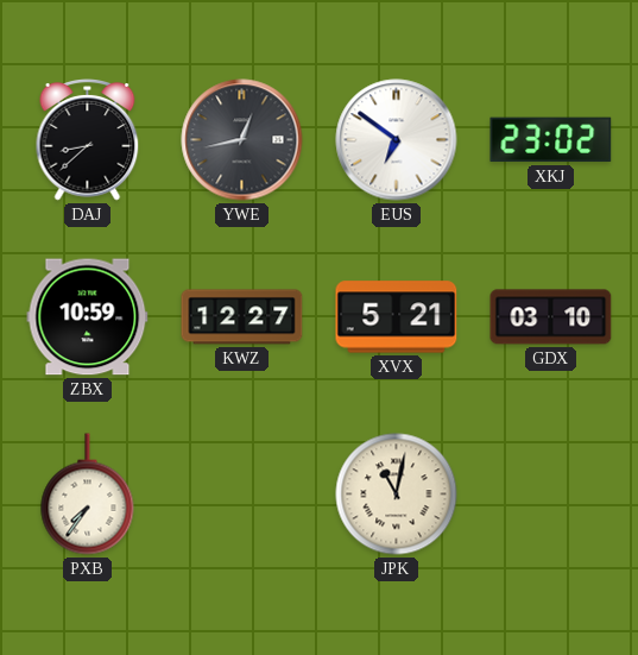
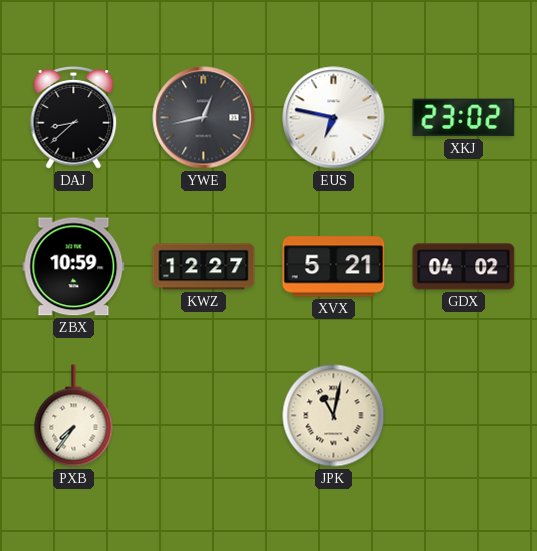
EUS: 6:51 -> 6:47 (334, 118)
GDX: 03:10 -> 04:02 (464, 267)
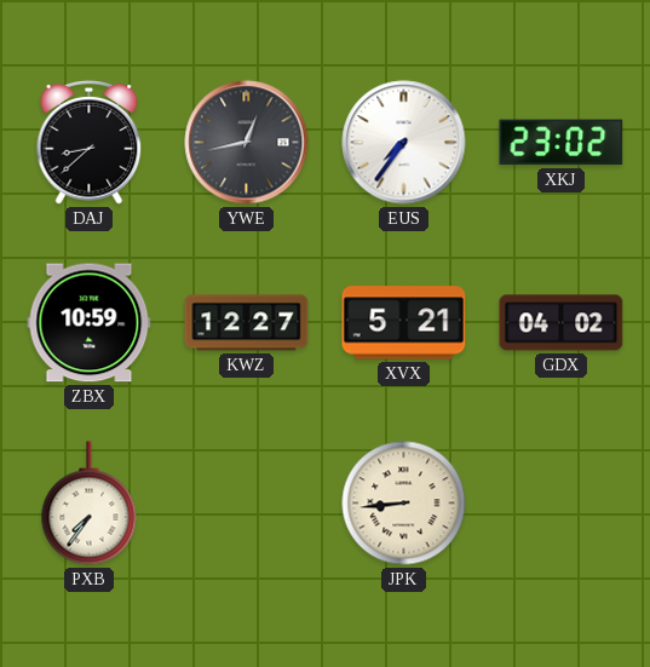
EUS: 6:47 -> 7:36 (404, 143)
JPK: 11:02 -> 8:44 (404, 504)
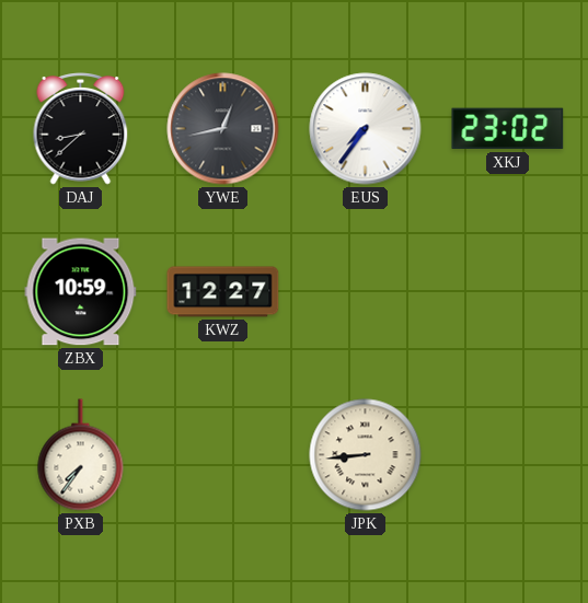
XVX: 5:21 -> none (404, 323)
GDX: 04:02 -> none (562, 323)
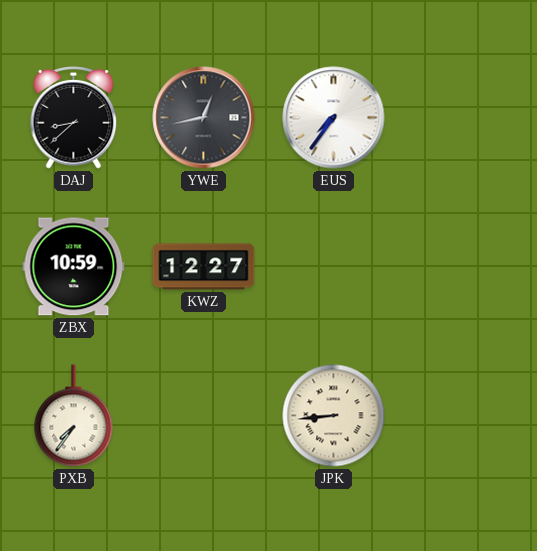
XKJ: 23:02 -> none (508, 129)
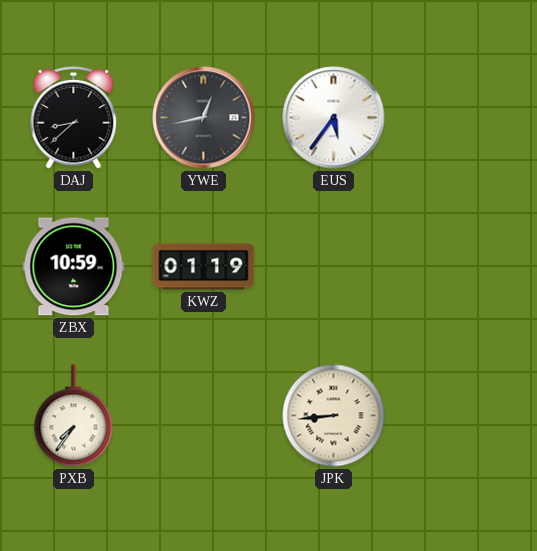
EUS: 7:36 -> 5:36 (334, 118)
KWZ: 12:27 -> 01:19 (204, 267)
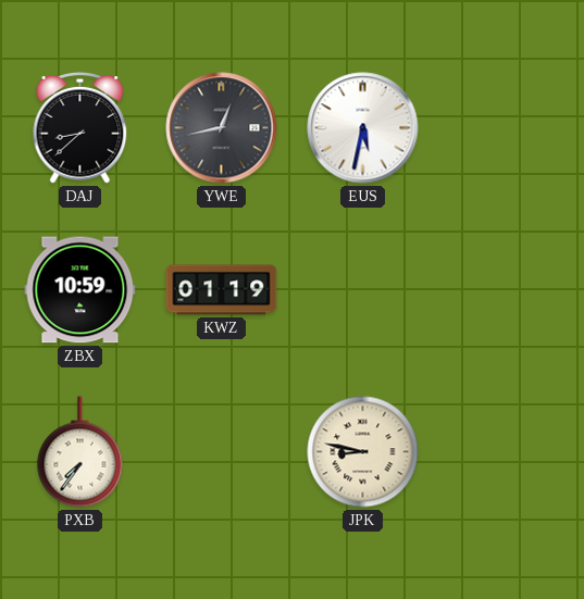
EUS: 5:36 -> 5:32 (363, 128)
JPK: 8:44 -> 8:47 (363, 452)
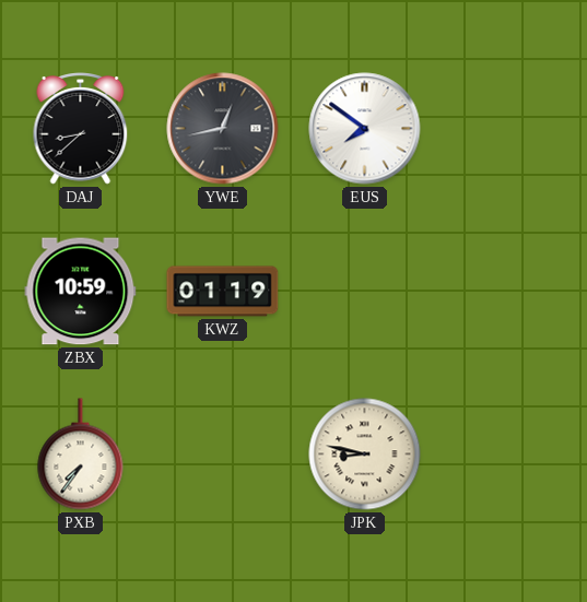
EUS: 5:32 -> 7:51 (365, 129)
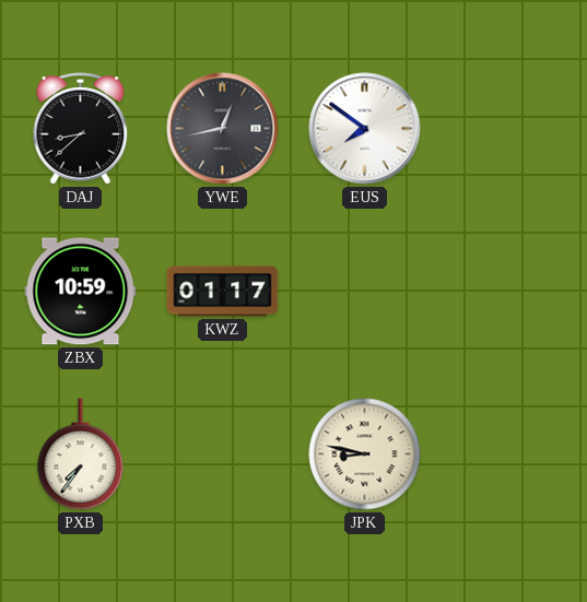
KWZ: 01:19 -> 01:17 (223, 292)
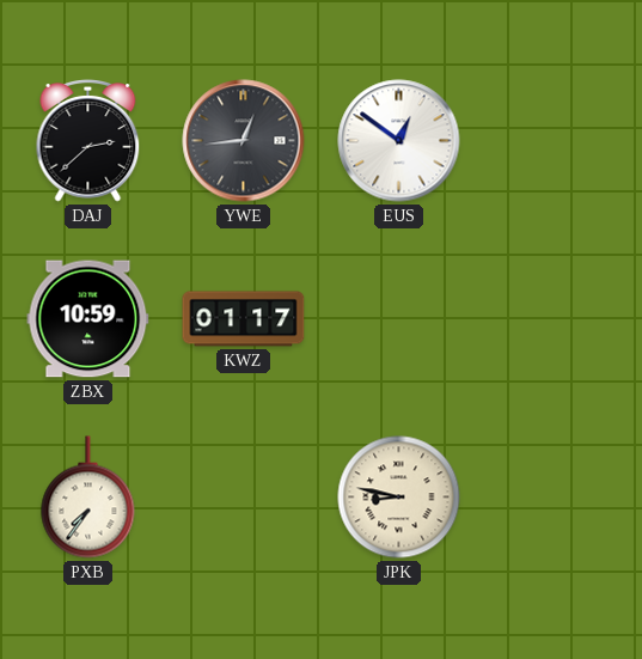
DAJ: 8:38 -> 2:38 (88, 141)
YWE: 12:43 -> 12:44 (244, 141)
EUS: 7:51 -> 12:51 (399, 141)
